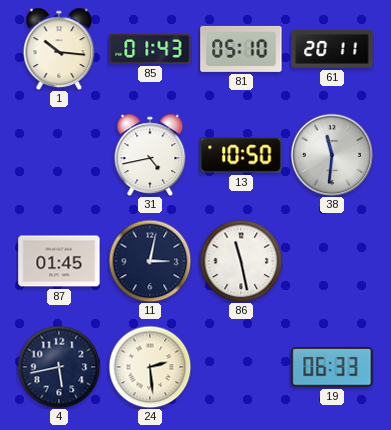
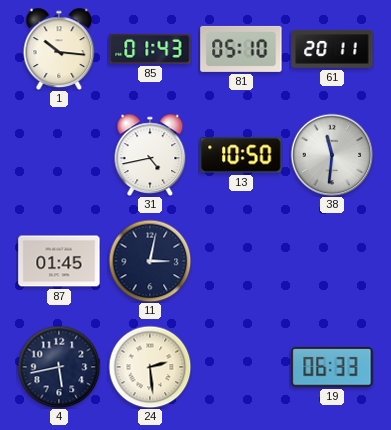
86: 11:28 -> none (241, 261)
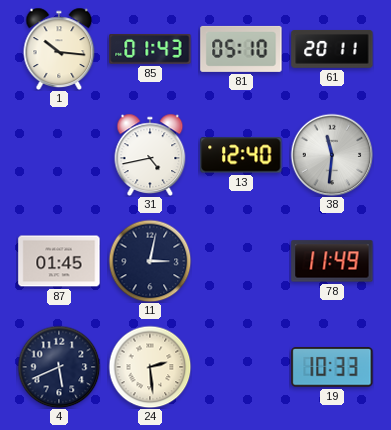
13: 10:50 -> 12:40 (241, 155)
78: none -> 11:49 (332, 261)
4: 5:43 -> 5:41 (59, 367)
19: 06:33 -> 10:33 (332, 367)
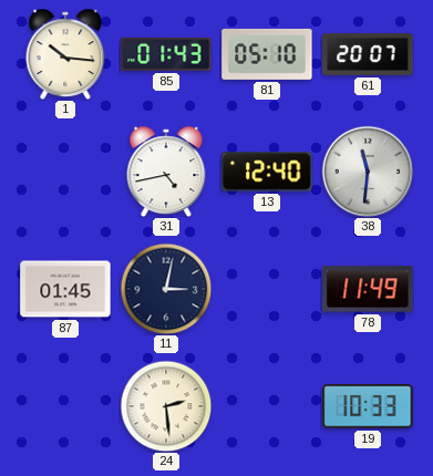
61: 20:11 -> 20:07 (368, 55)
4: 5:41 -> none (59, 367)
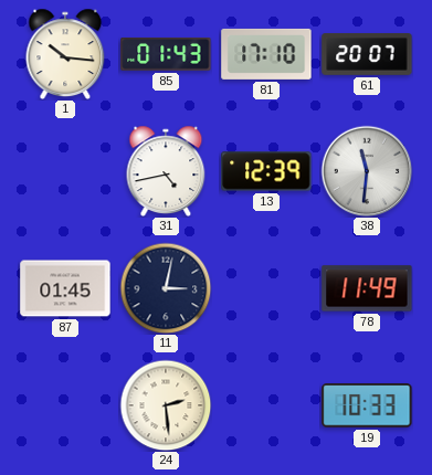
81: 05:10 -> 17:10 (266, 54)
13: 12:40 -> 12:39 (266, 171)
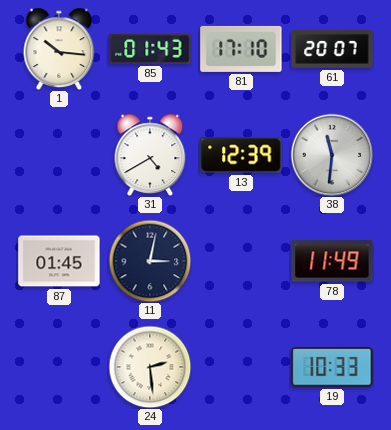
31: 4:43 -> 4:40 (150, 154)
